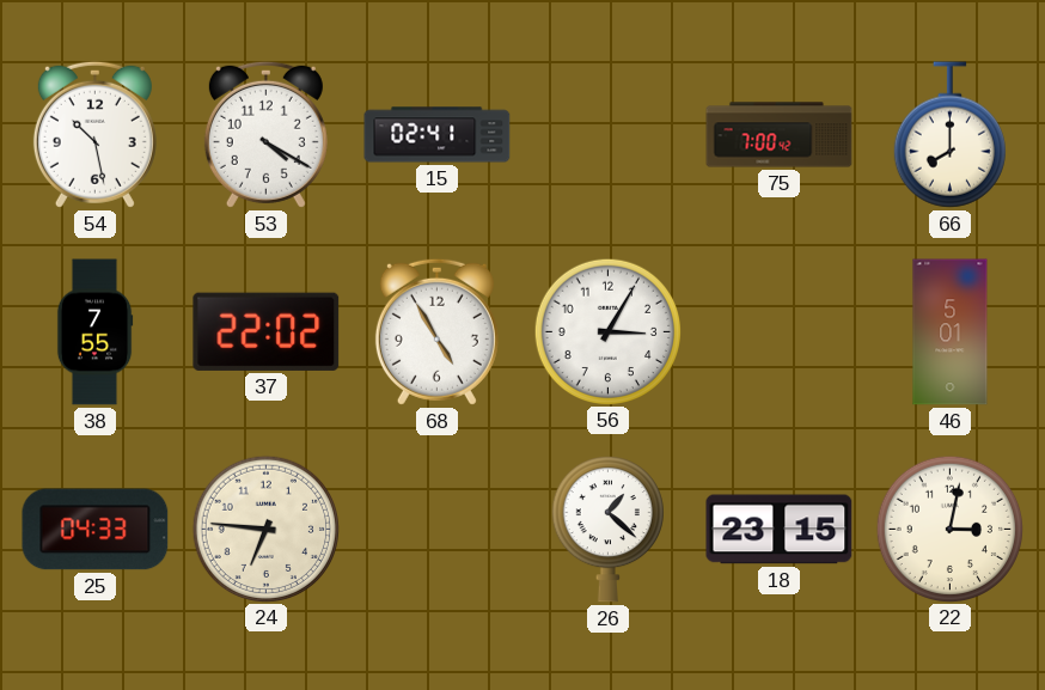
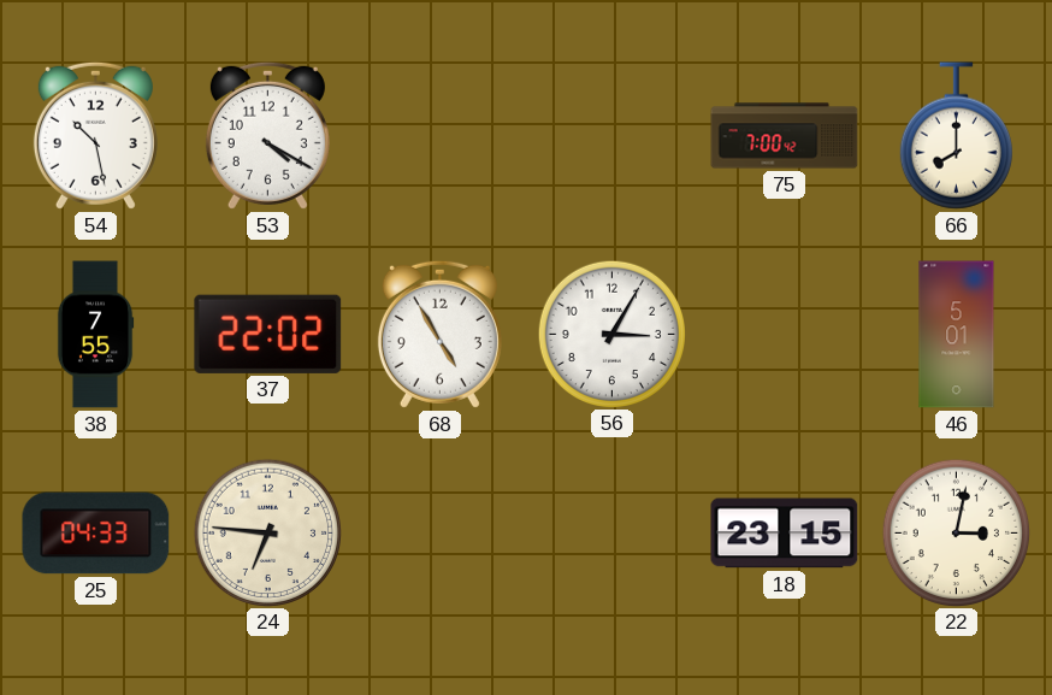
15: 02:41 -> none (438, 135)
26: 1:22 -> none (607, 529)
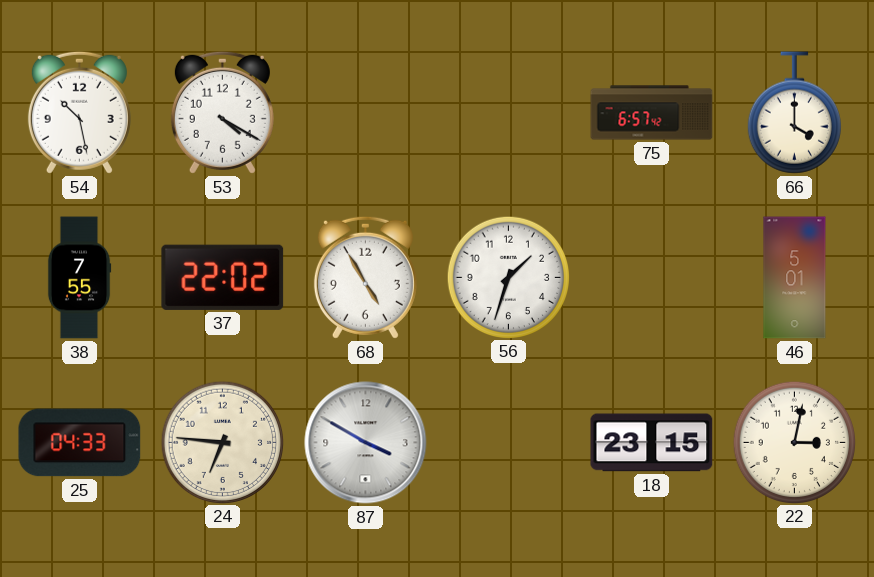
75: 7:00 -> 6:57 (652, 113)
66: 8:00 -> 4:00 (794, 113)
56: 3:05 -> 1:33 (508, 277)
87: none -> 3:50 (366, 443)
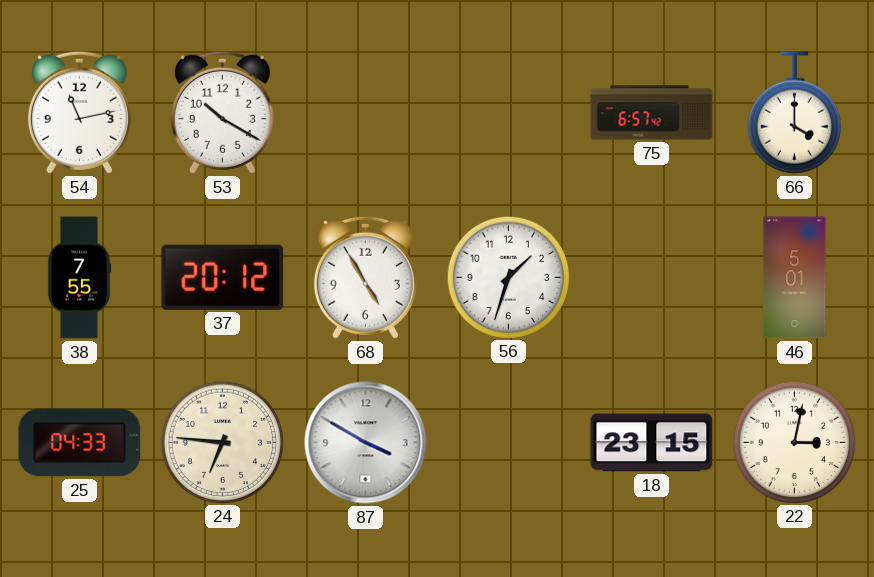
54: 10:28 -> 11:13 (79, 112)
53: 4:20 -> 10:20 (222, 112)
37: 22:02 -> 20:12 (223, 277)
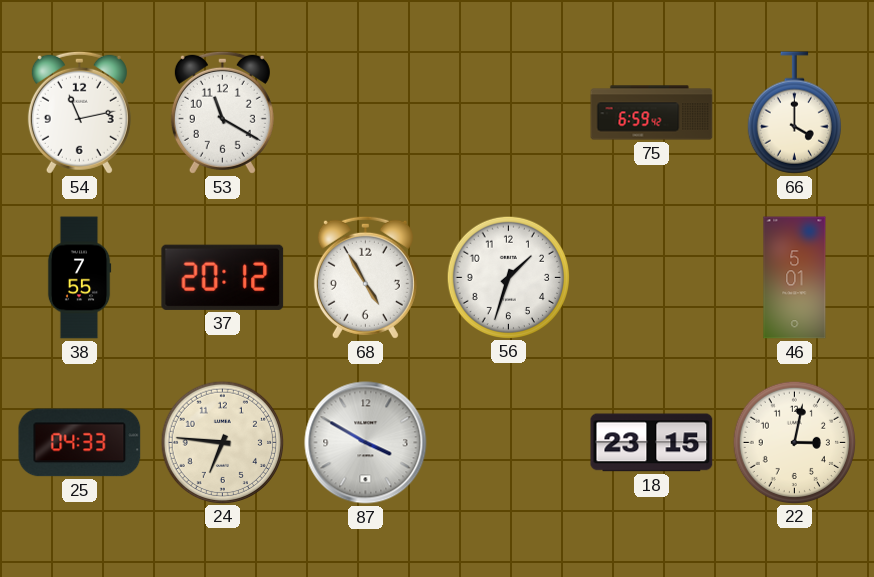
53: 10:20 -> 11:20 (222, 112)
75: 6:57 -> 6:59 (652, 113)
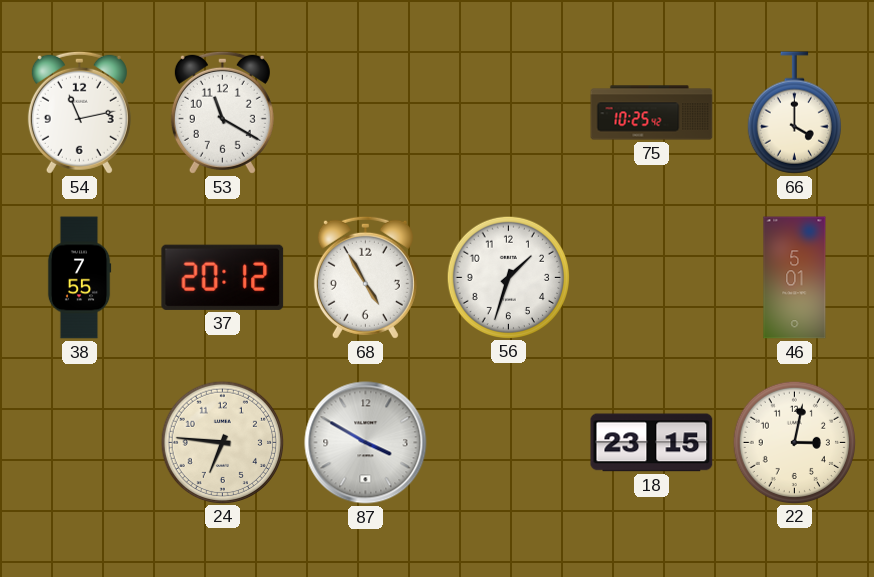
75: 6:59 -> 10:25 (652, 113)
25: 04:33 -> none (80, 443)
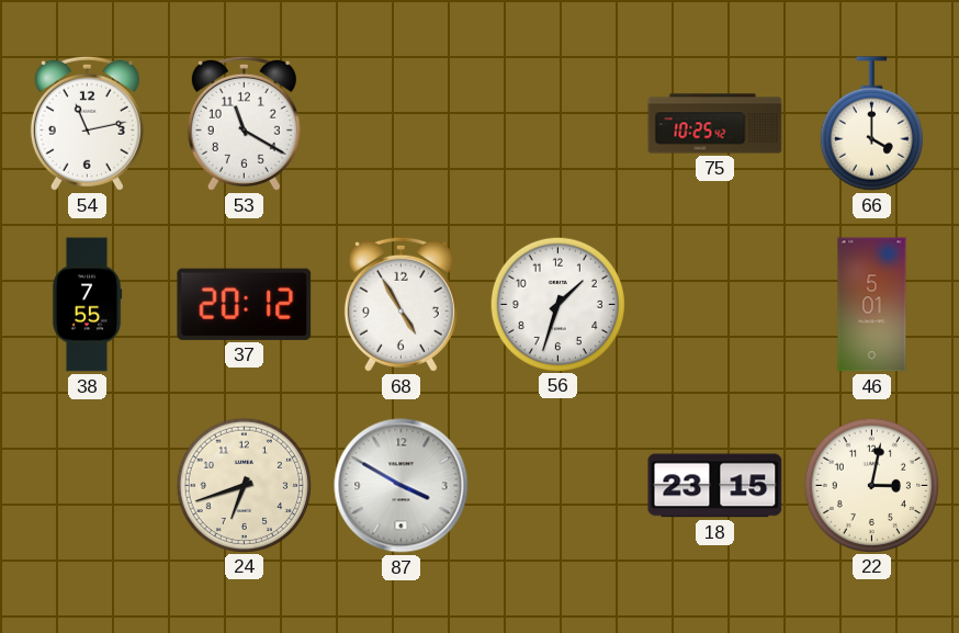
24: 6:46 -> 6:42 (244, 485)
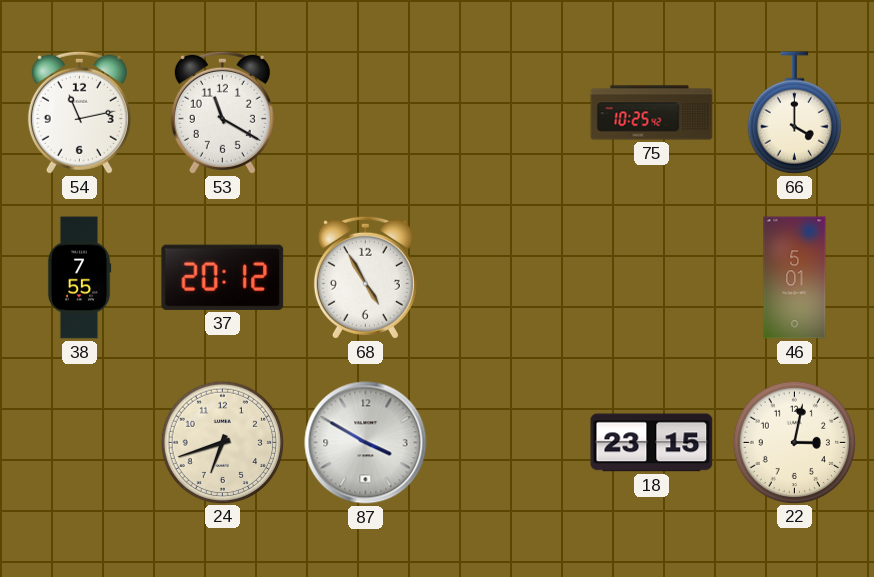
56: 1:33 -> none (557, 304)
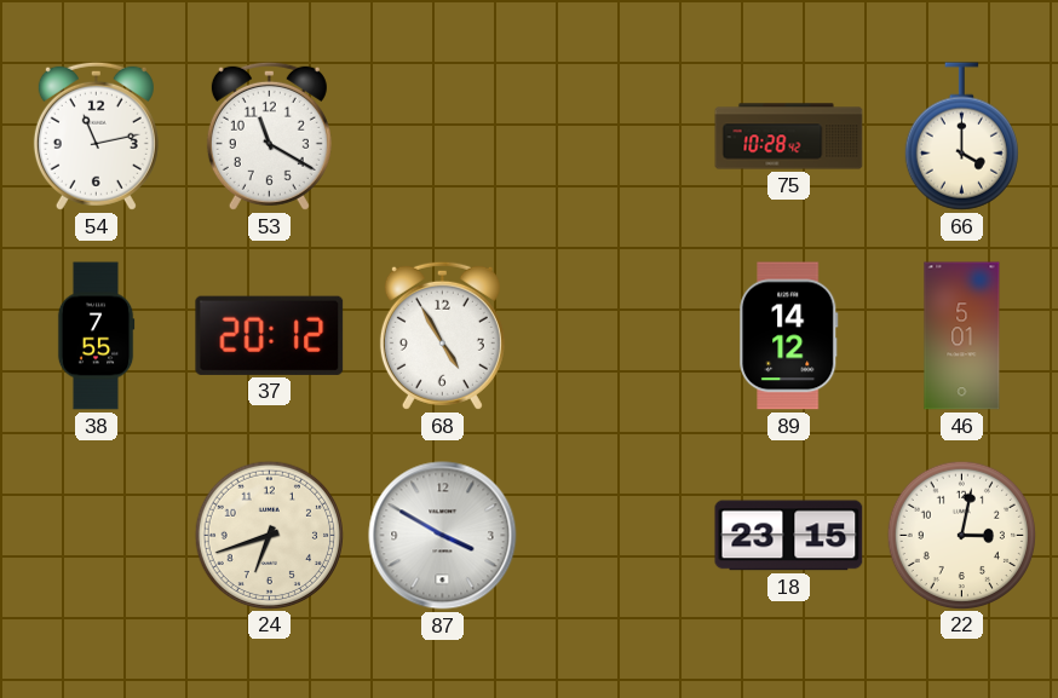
75: 10:25 -> 10:28 (789, 137)
89: none -> 14:12 (789, 336)
